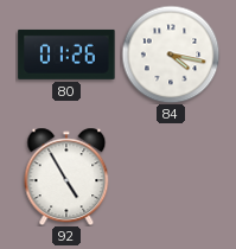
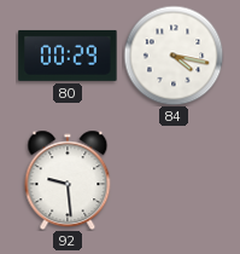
80: 01:26 -> 00:29 (68, 56)
92: 4:55 -> 9:29 (68, 180)
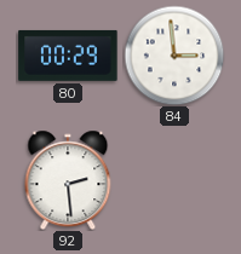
84: 4:17 -> 2:59 (174, 56)
92: 9:29 -> 2:29 (68, 180)
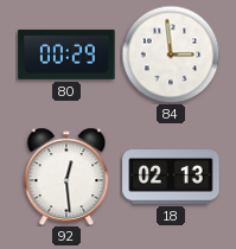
92: 2:29 -> 12:29 (66, 177)
18: none -> 02:13 (171, 177)
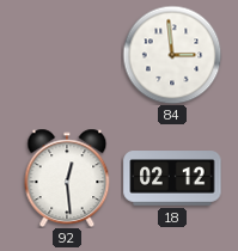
80: 00:29 -> none (66, 55)
18: 02:13 -> 02:12 (172, 178)
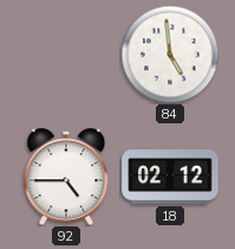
84: 2:59 -> 4:59 (170, 55)
92: 12:29 -> 4:45 (66, 177)
